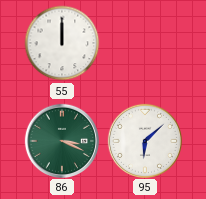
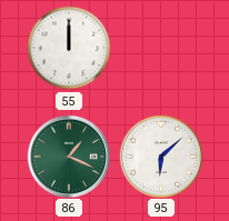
86: 3:19 -> 1:19 (68, 155)
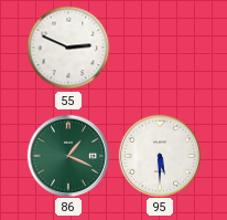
55: 12:00 -> 2:49 (68, 48)
95: 6:08 -> 5:30 (159, 155)
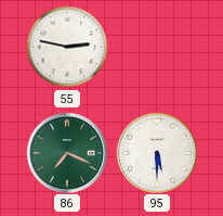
55: 2:49 -> 2:47 (67, 47)
86: 1:19 -> 7:19 (66, 152)
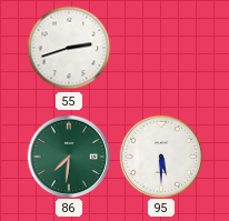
55: 2:47 -> 2:42 (69, 48)
86: 7:19 -> 7:31 (68, 155)
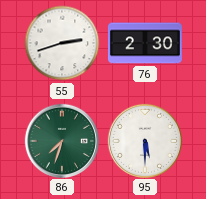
76: none -> 2:30 (145, 43)
86: 7:31 -> 7:33 (61, 140)
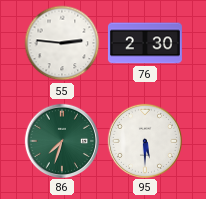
55: 2:42 -> 2:46 (62, 43)
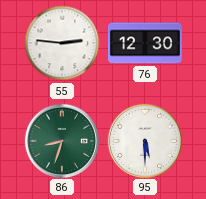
76: 2:30 -> 12:30 (145, 43)
86: 7:33 -> 8:33 (61, 140)
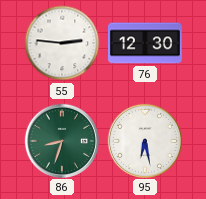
95: 5:30 -> 6:28 (144, 140)
